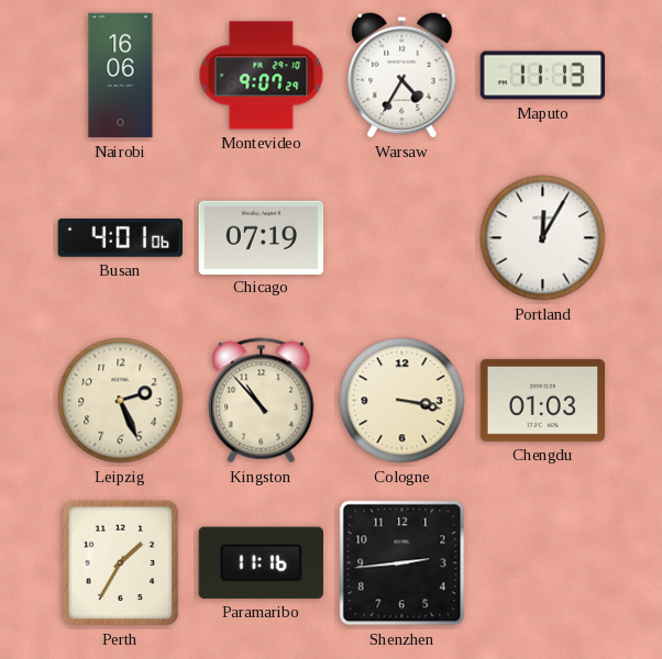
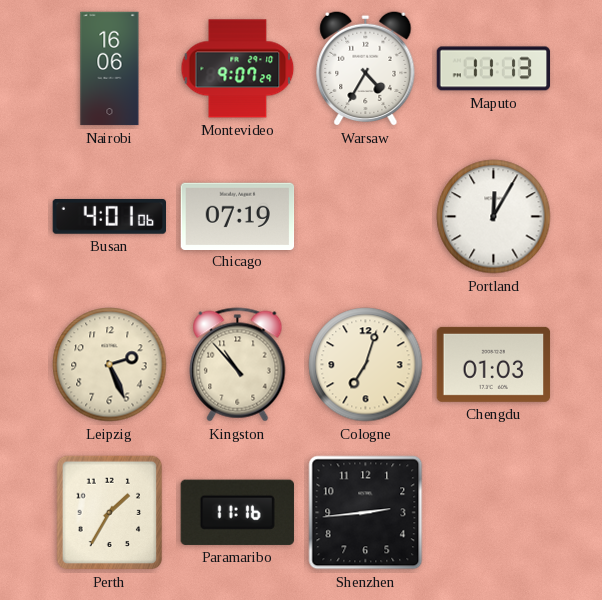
Cologne: 3:17 -> 7:03 (366, 365)
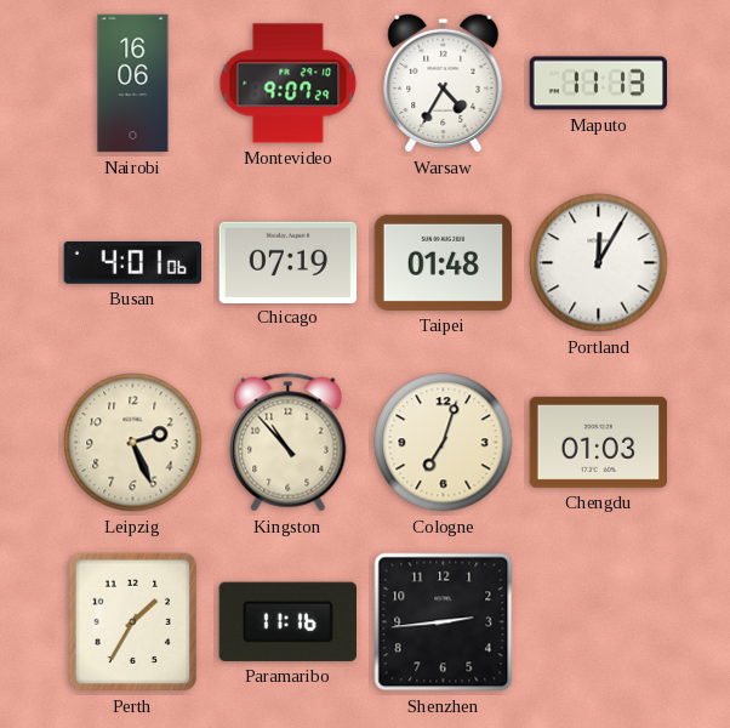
Taipei: none -> 01:48 (444, 262)
